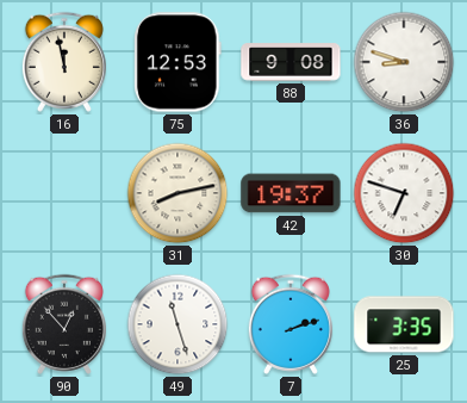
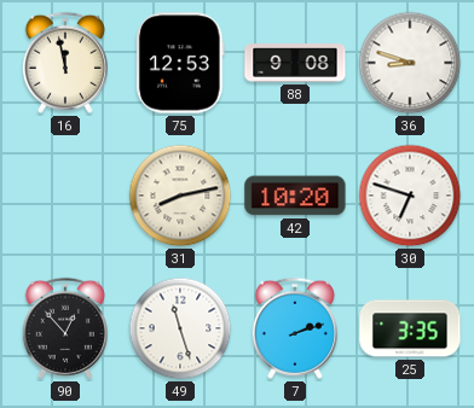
42: 19:37 -> 10:20 (295, 196)
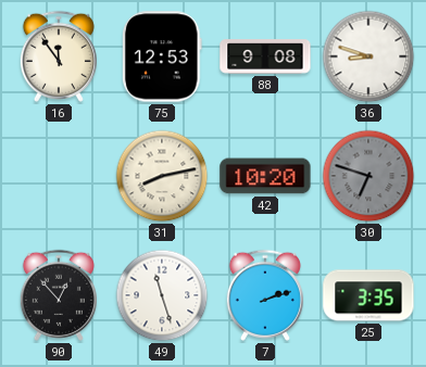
16: 11:58 -> 11:54 (59, 56)
30 dial: white -> grey (368, 176)
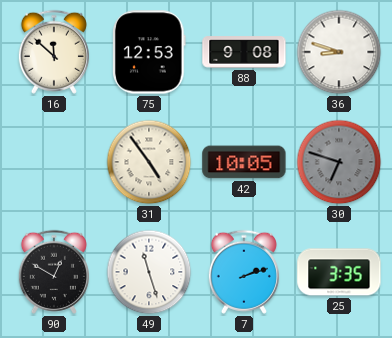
16: 11:54 -> 11:52 (54, 52)
31: 8:13 -> 4:54 (149, 162)
42: 10:20 -> 10:05 (244, 162)
90: 12:53 -> 12:50 (54, 272)
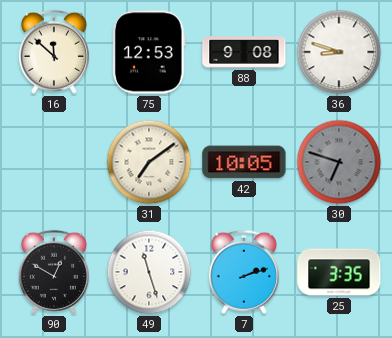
31: 4:54 -> 7:09 (149, 162)
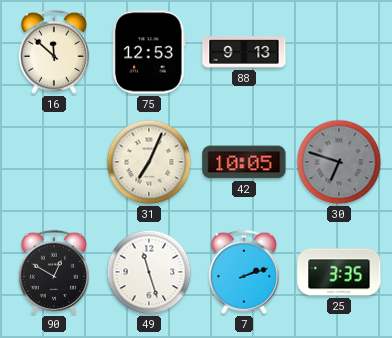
88: 9:08 -> 9:13 (244, 52)
36: 8:48 -> none (339, 52)
31: 7:09 -> 7:04 (149, 162)
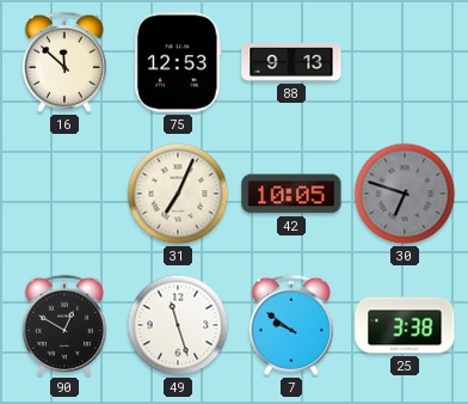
7: 2:12 -> 9:51 (291, 325)
25: 3:35 -> 3:38 (405, 325)
